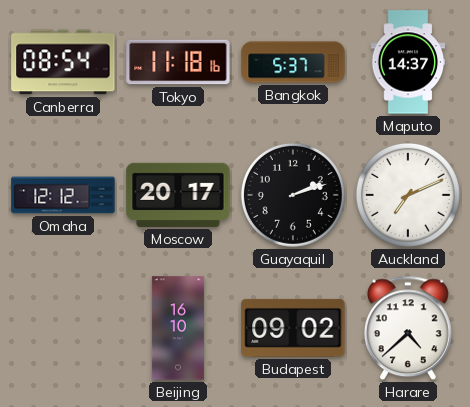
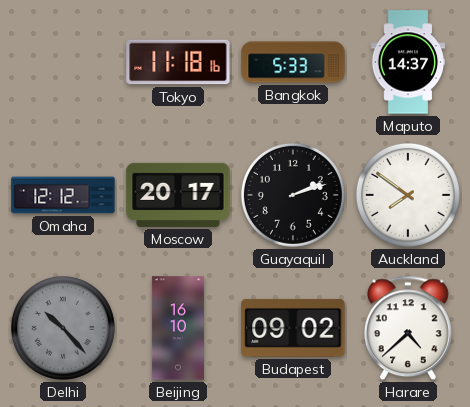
Canberra: 08:54 -> none (63, 62)
Bangkok: 5:37 -> 5:33 (293, 62)
Auckland: 7:11 -> 7:51 (408, 195)
Delhi: none -> 10:23 (63, 328)
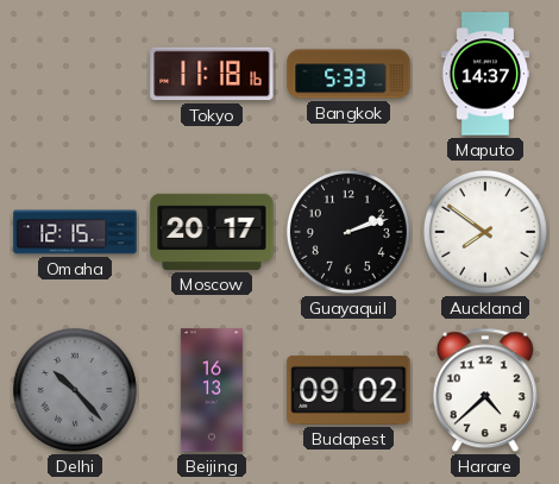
Omaha: 12:12 -> 12:15 (75, 232)
Beijing: 16:10 -> 16:13 (212, 390)
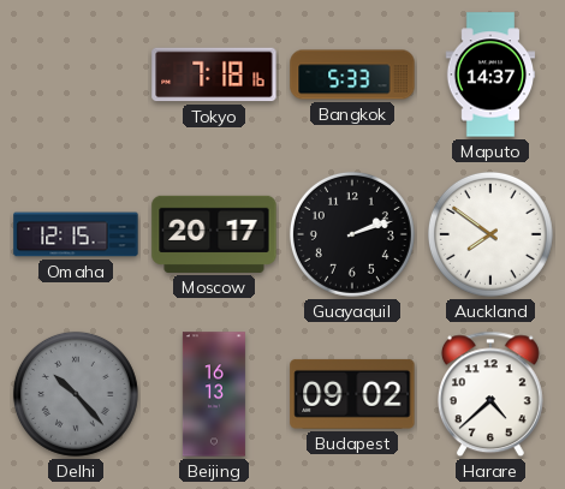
Tokyo: 11:18 -> 7:18 (214, 74)
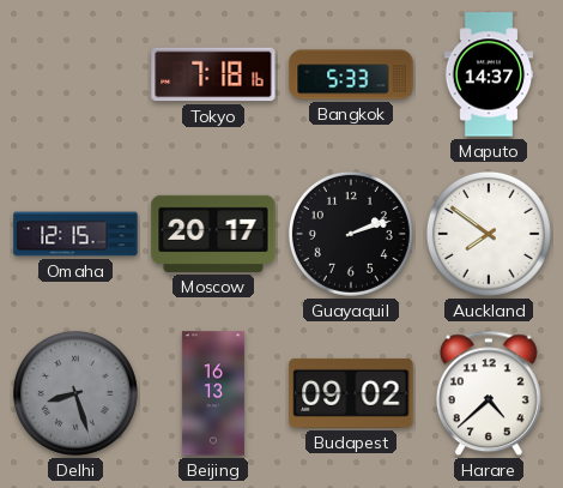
Delhi: 10:23 -> 8:27 (75, 393)
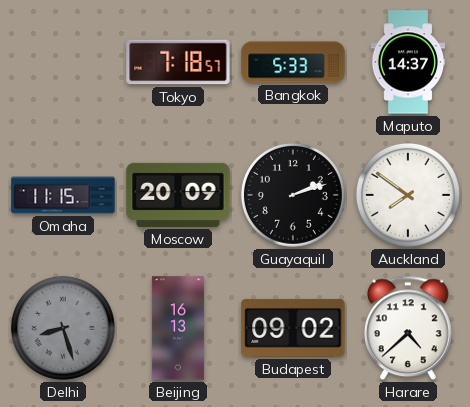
Tokyo: 7:18:16 -> 7:18:57 (178, 62)
Omaha: 12:15 -> 11:15 (63, 195)
Moscow: 20:17 -> 20:09 (178, 195)
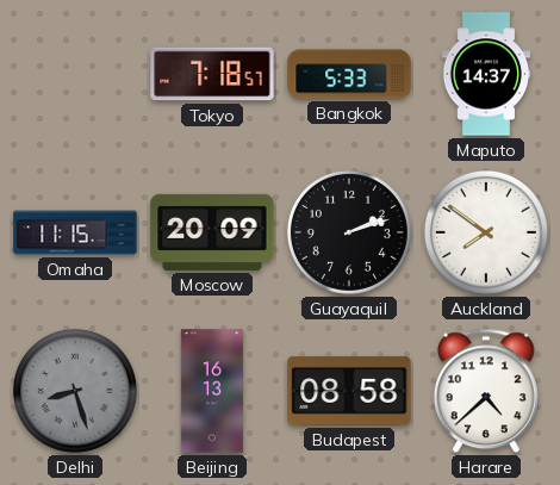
Budapest: 09:02 -> 08:58 (349, 391)
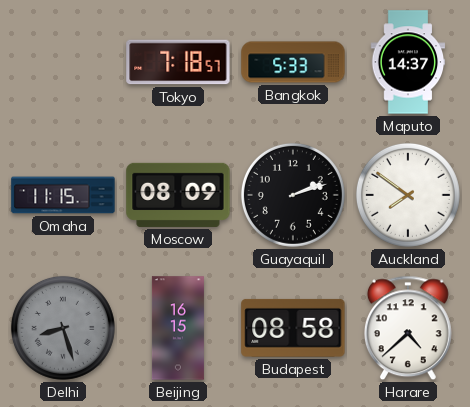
Moscow: 20:09 -> 08:09 (178, 195)
Beijing: 16:13 -> 16:15 (178, 328)
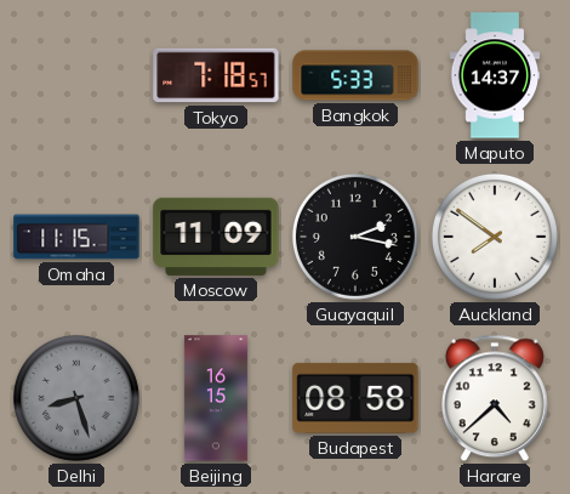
Moscow: 08:09 -> 11:09 (216, 237)
Guayaquil: 2:12 -> 2:17 (355, 237)
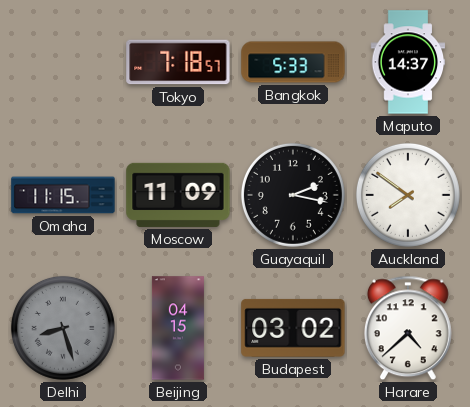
Beijing: 16:15 -> 04:15 (178, 328)
Budapest: 08:58 -> 03:02 (293, 328)
